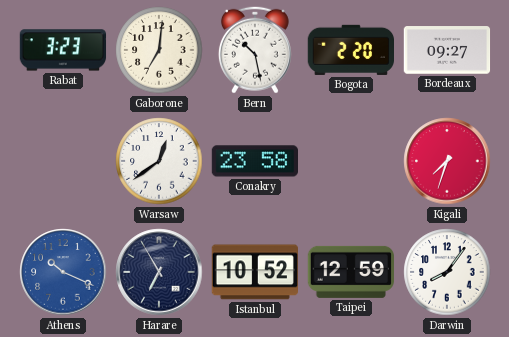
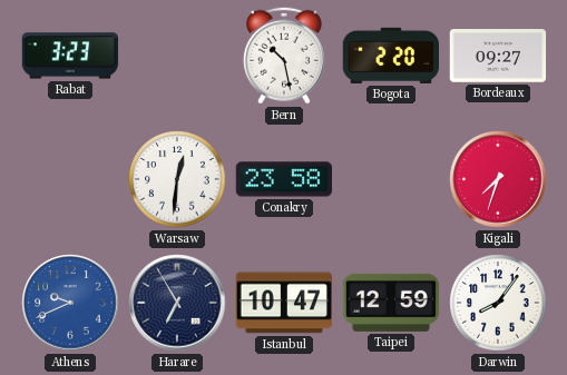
Gaborone: 7:01 -> none (159, 50)
Warsaw: 12:39 -> 12:31 (177, 179)
Athens: 10:19 -> 9:41 (70, 303)
Istanbul: 10:52 -> 10:47 (283, 303)
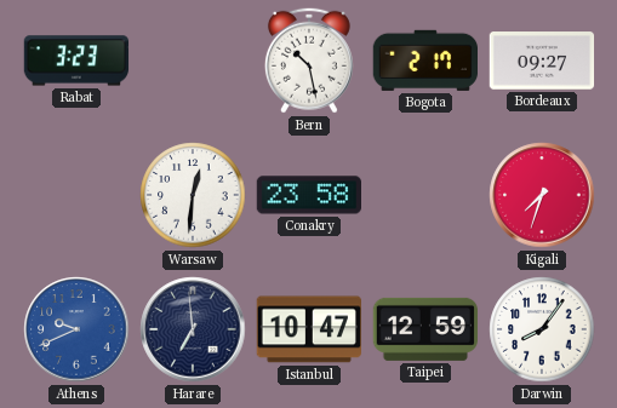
Bogota: 2:20 -> 2:17 (424, 61)
Harare: 6:55 -> 6:59 (193, 329)
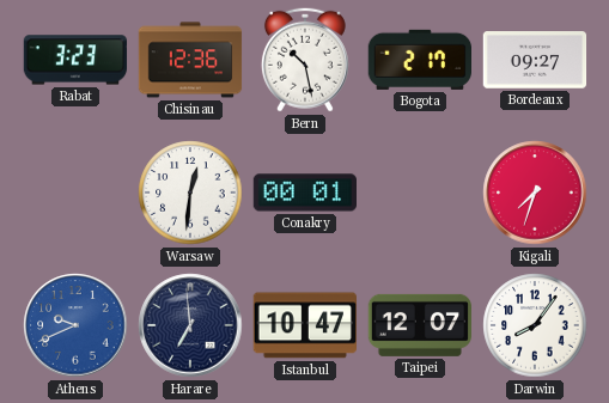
Chisinau: none -> 12:36 (190, 60)
Conakry: 23:58 -> 00:01 (304, 193)
Taipei: 12:59 -> 12:07 (419, 325)
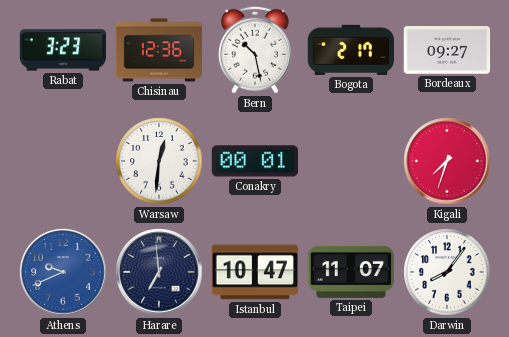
Taipei: 12:07 -> 11:07 (350, 272)
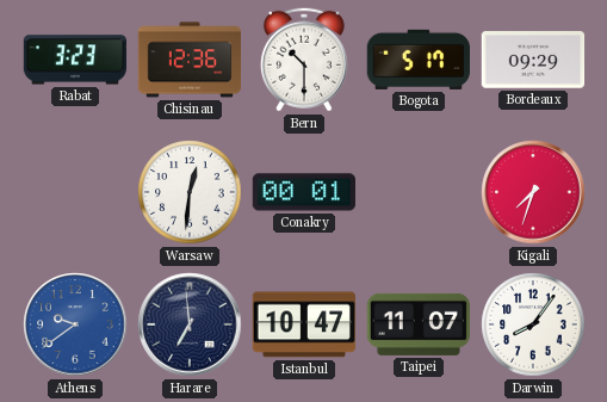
Bern: 10:28 -> 10:30 (304, 60)
Bogota: 2:17 -> 5:17 (417, 60)
Bordeaux: 09:27 -> 09:29 (533, 60)
Athens: 9:41 -> 9:39 (75, 324)
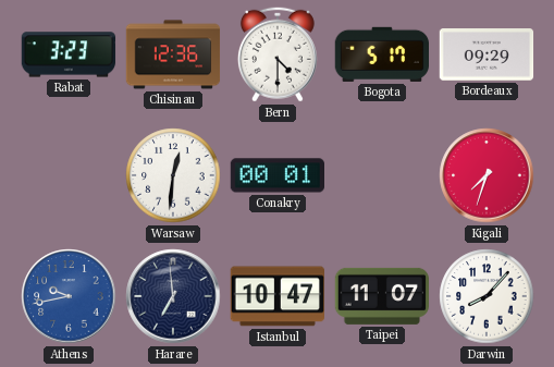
Bern: 10:30 -> 4:30 (278, 54)
Athens: 9:39 -> 9:43 (69, 296)
Darwin: 8:06 -> 8:07 (487, 296)
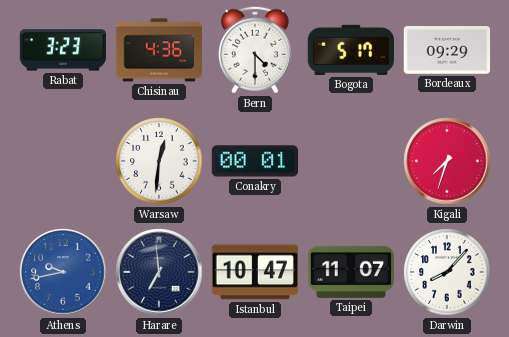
Chisinau: 12:36 -> 4:36 (159, 50)
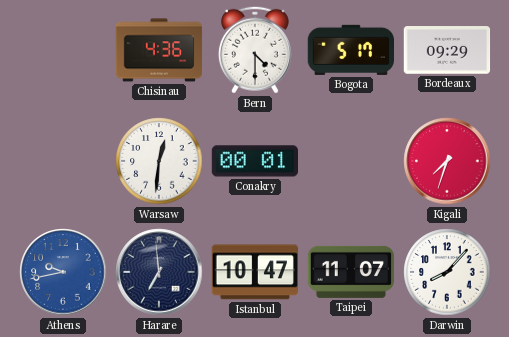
Rabat: 3:23 -> none (63, 50)
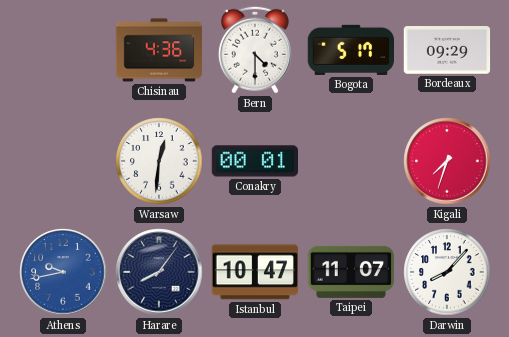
Harare: 6:59 -> 8:06 (159, 272)
